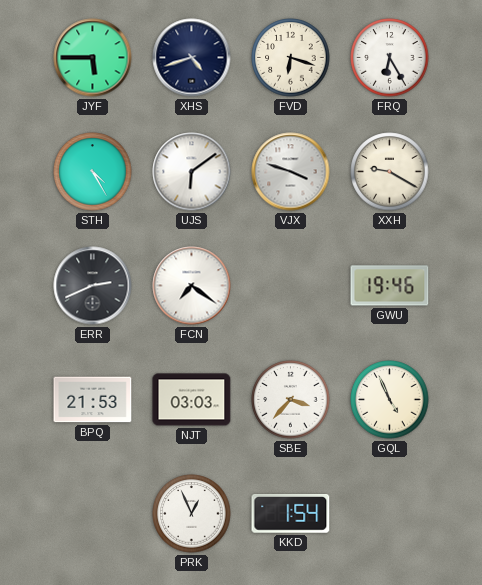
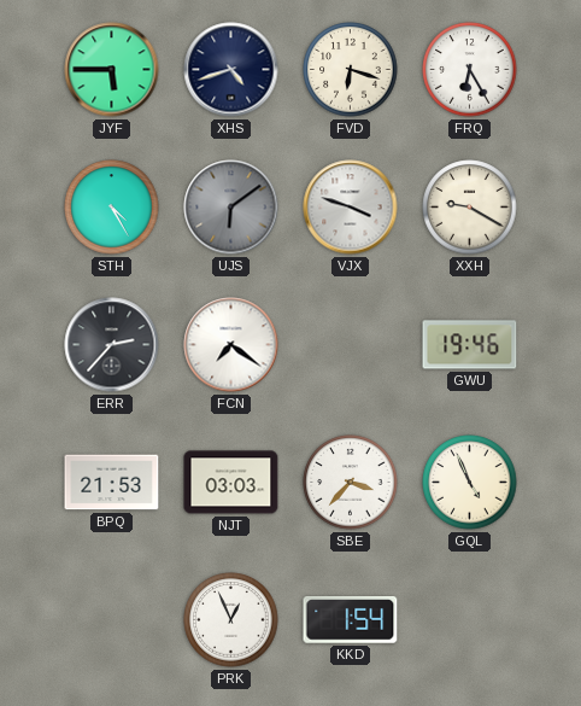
UJS dial: white -> grey (231, 208)
ERR: 2:41 -> 2:37 (112, 345)
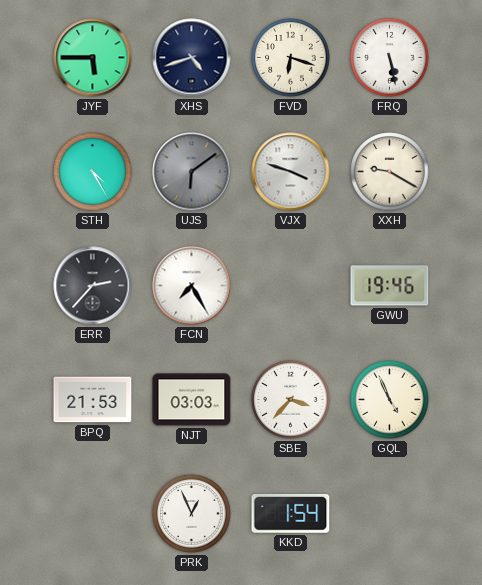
FRQ: 6:25 -> 5:28 (390, 58)
FCN: 7:21 -> 7:25 (192, 286)
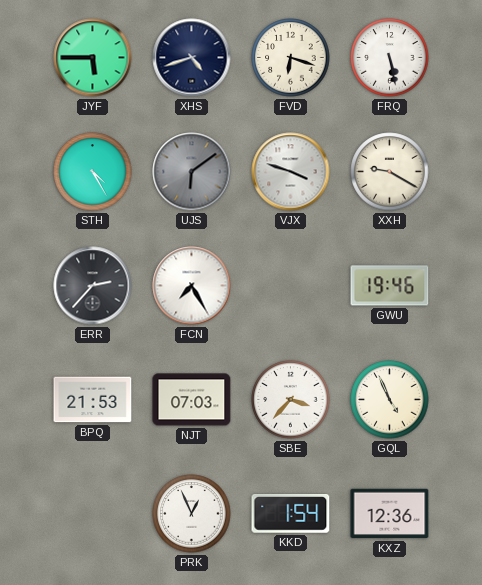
NJT: 03:03 -> 07:03 (192, 400)
KXZ: none -> 12:36 (390, 514)
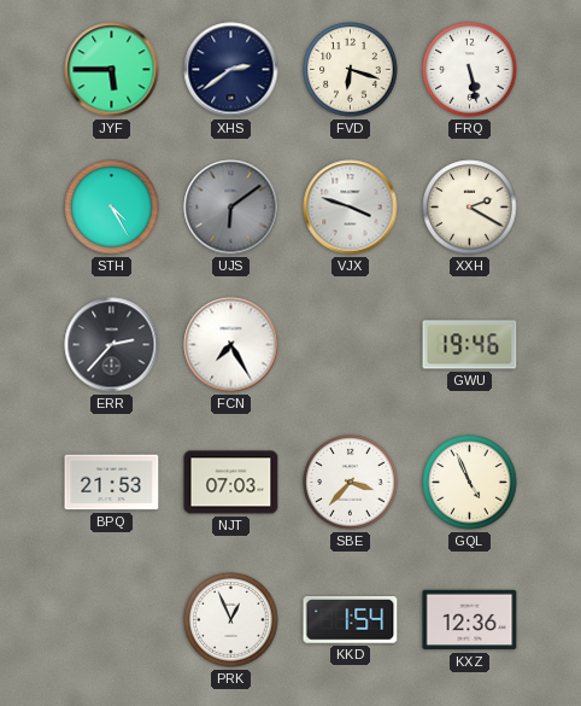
XHS: 4:42 -> 2:39 (231, 70)
XXH: 9:20 -> 2:20 (470, 208)
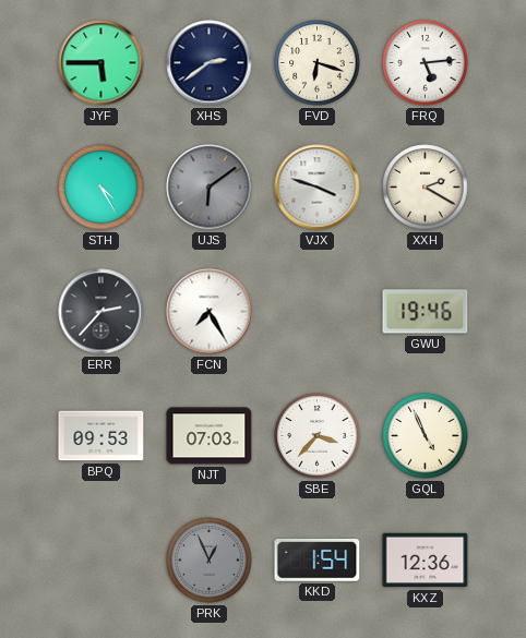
FRQ: 5:28 -> 5:14 (426, 63)
BPQ: 21:53 -> 09:53 (101, 436)
PRK dial: white -> grey (210, 561)
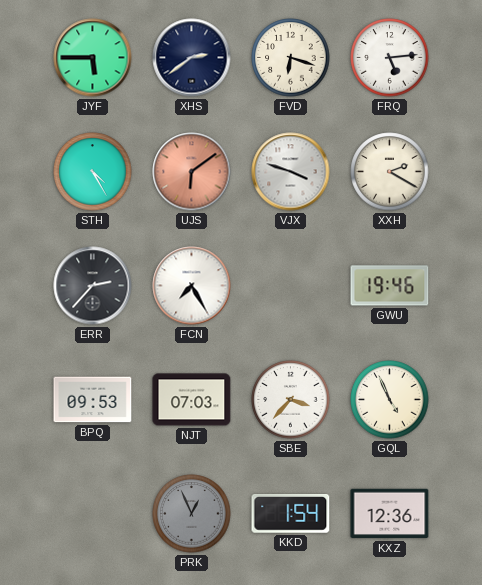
UJS dial: grey -> salmon (192, 172)
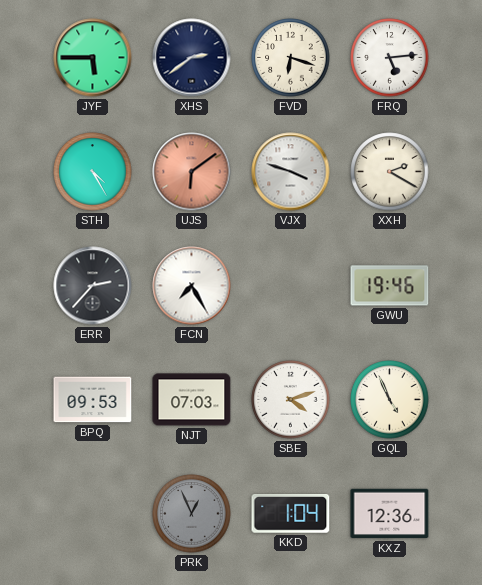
SBE: 3:37 -> 4:12 (291, 400)
KKD: 1:54 -> 1:04 (291, 514)
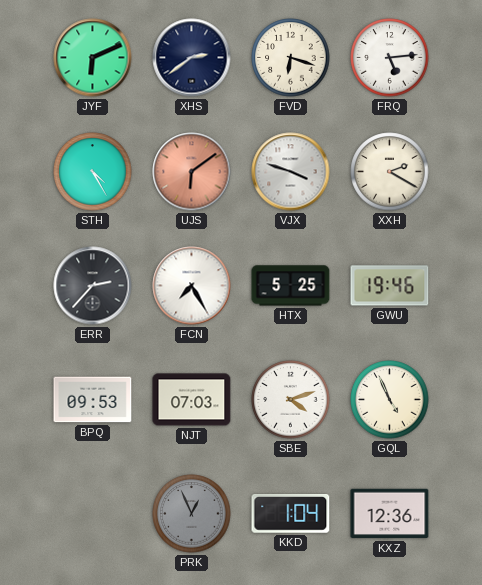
JYF: 5:45 -> 6:11 (93, 58)
HTX: none -> 5:25 (291, 286)
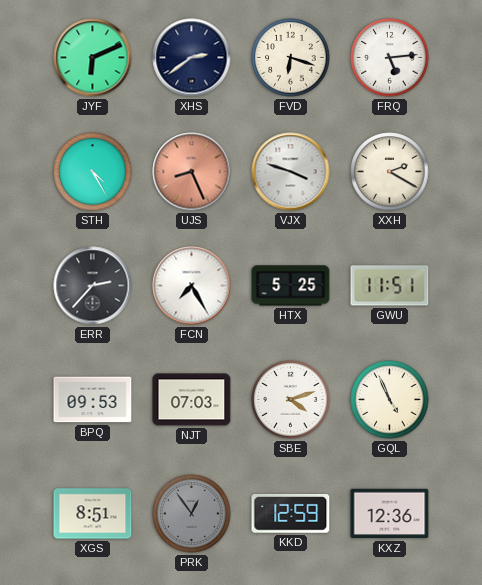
UJS: 6:09 -> 8:26 (192, 172)
GWU: 19:46 -> 11:51 (390, 286)
XGS: none -> 8:51 (93, 514)
PRK: 12:56 -> 12:54 (192, 514)
KKD: 1:04 -> 12:59 (291, 514)
